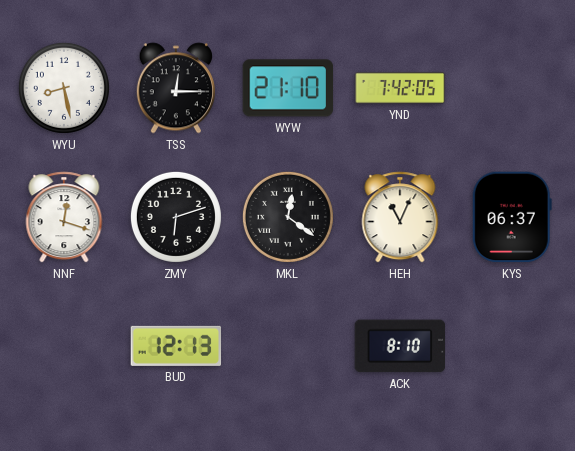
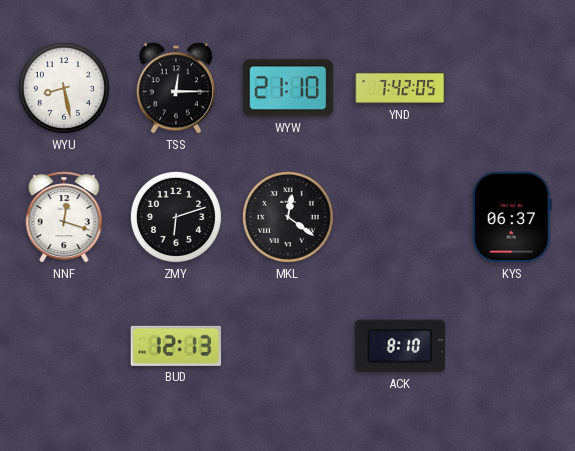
HEH: 11:04 -> none (400, 217)
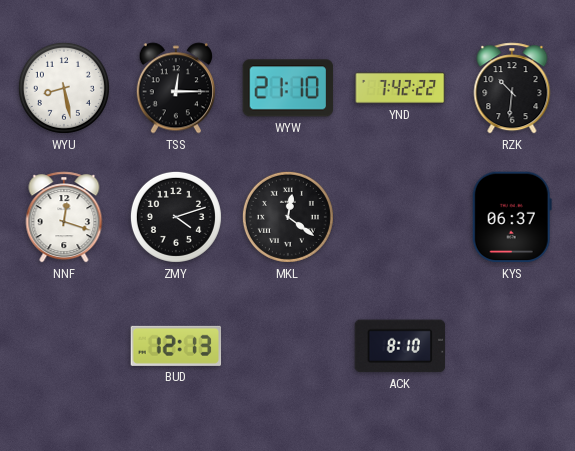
YND: 7:42:05 -> 7:42:22 (400, 89)
RZK: none -> 10:31 (512, 88)
ZMY: 6:12 -> 4:12 (176, 217)
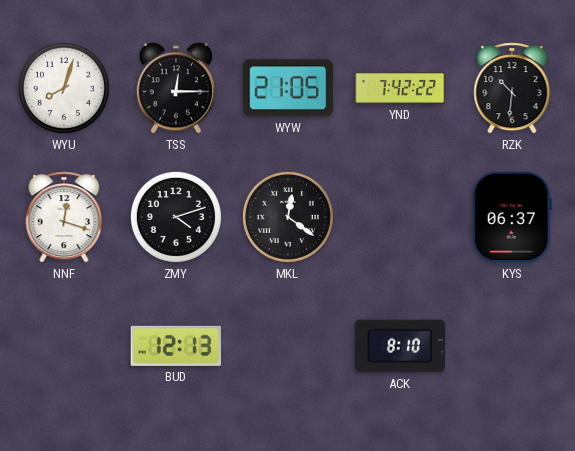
WYU: 8:28 -> 8:03 (64, 88)
WYW: 21:10 -> 21:05 (288, 88)
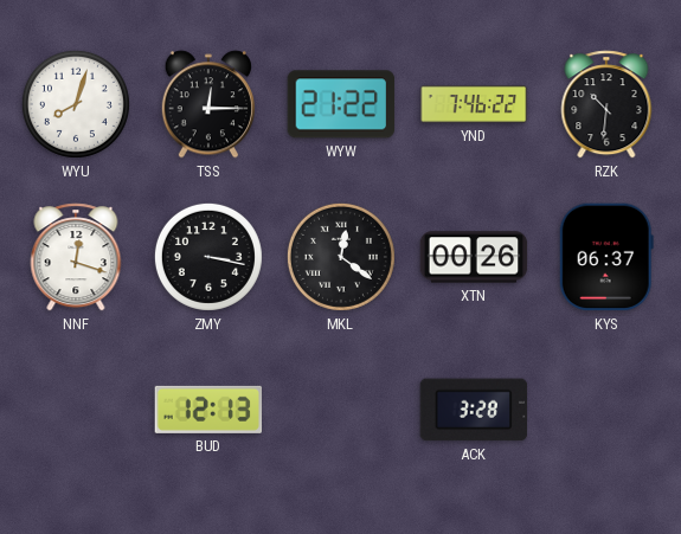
WYW: 21:05 -> 21:22 (341, 104)
YND: 7:42 -> 7:46 (474, 105)
ZMY: 4:12 -> 3:17 (208, 257)
XTN: none -> 00:26 (474, 257)
ACK: 8:10 -> 3:28 (474, 410)
